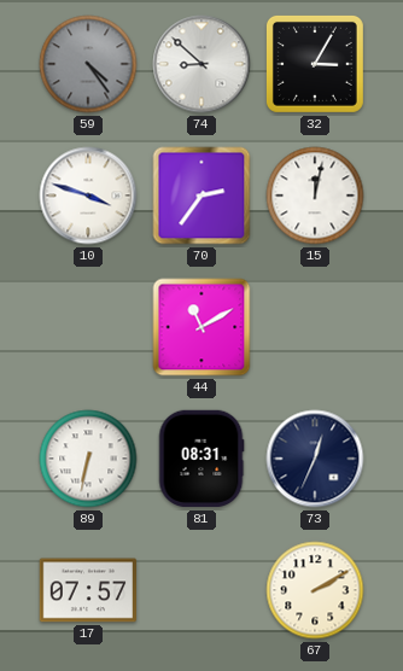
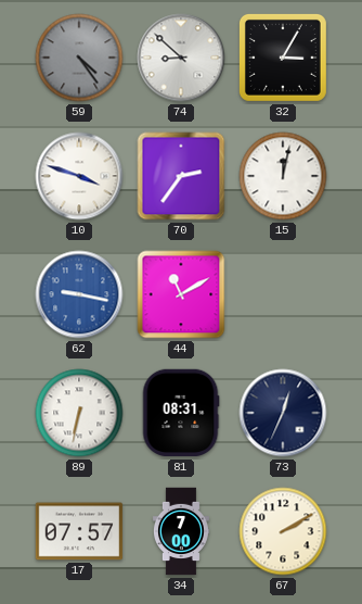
62: none -> 9:17 (79, 294)
34: none -> 7:00 (181, 531)
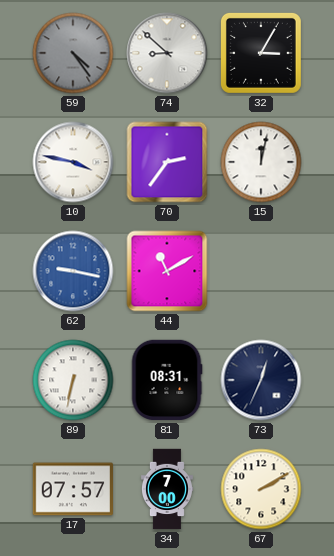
10: 3:48 -> 3:47 (73, 162)
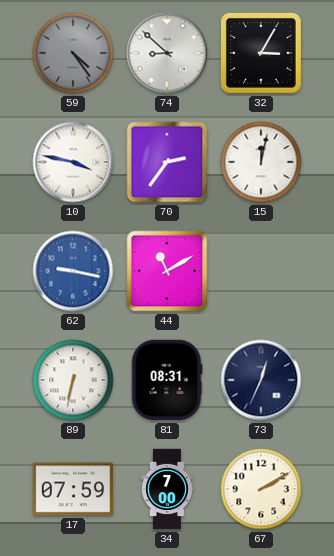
17: 07:57 -> 07:59 (73, 489)
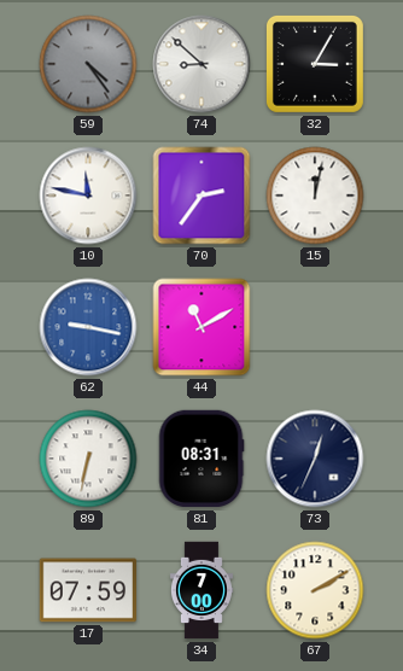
10: 3:47 -> 11:47 (88, 196)
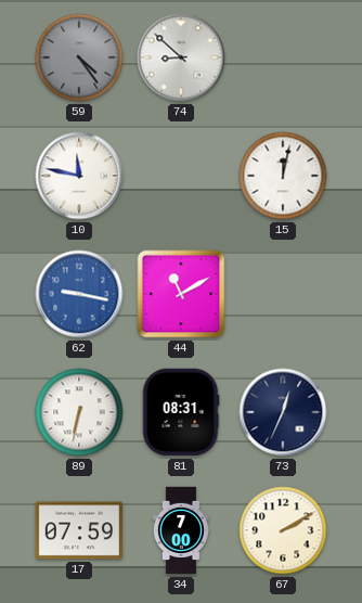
32: 3:05 -> none (315, 64)
70: 2:36 -> none (201, 196)
